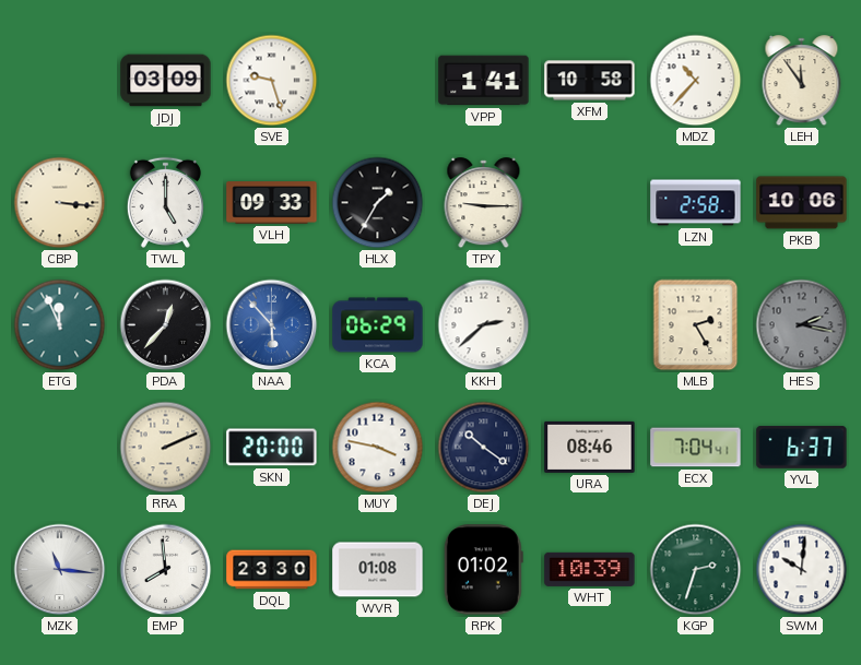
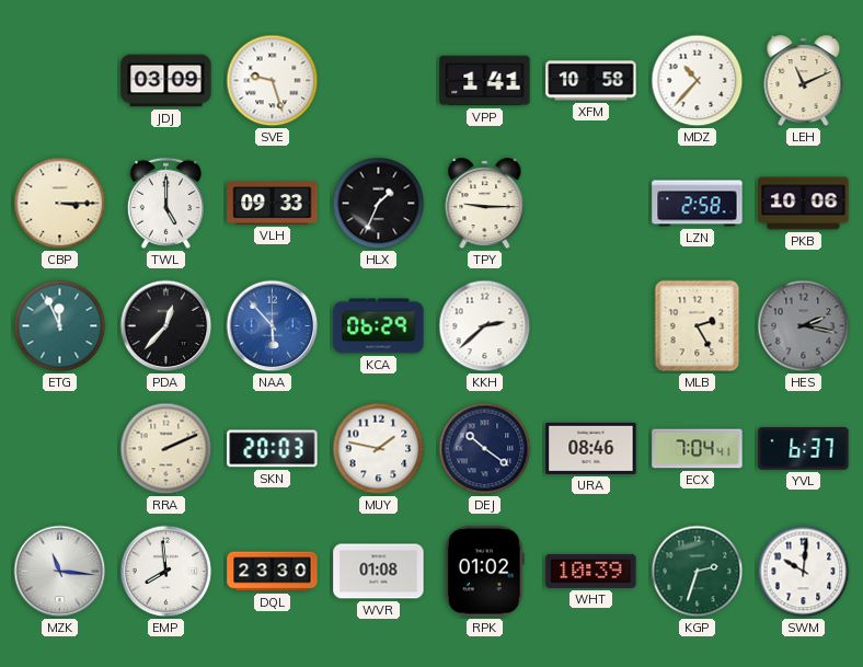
LEH: 11:54 -> 11:11 (804, 81)
CBP: 3:16 -> 3:15 (60, 204)
HLX: 1:35 -> 1:34 (379, 204)
SKN: 20:00 -> 20:03 (273, 449)
MUY: 3:47 -> 1:47 (379, 449)
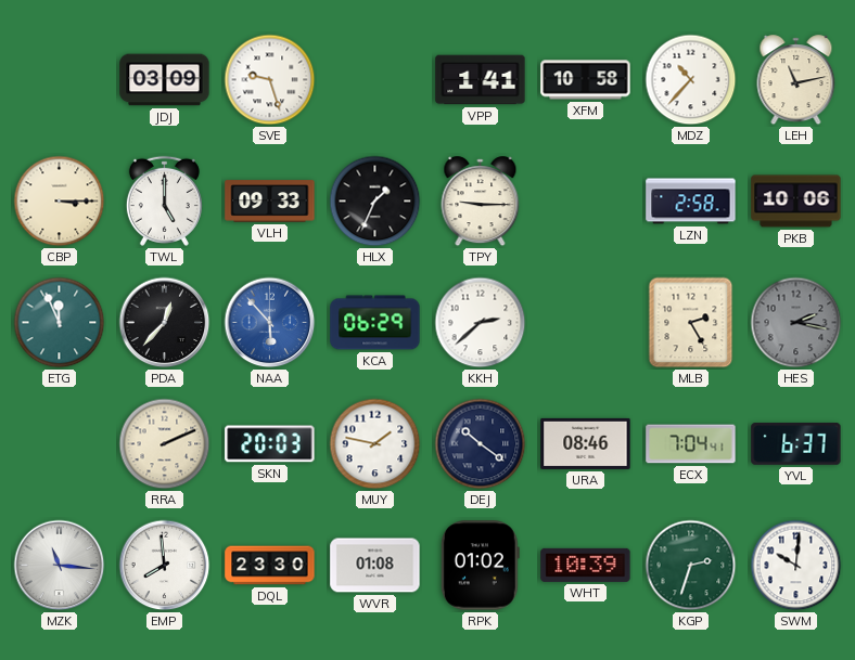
LEH: 11:11 -> 11:13 (796, 80)
